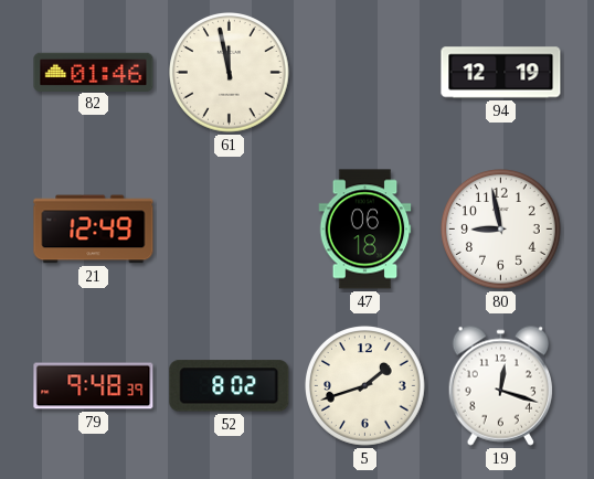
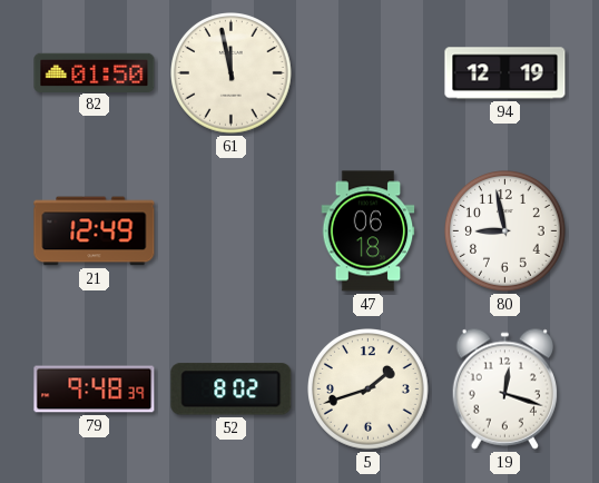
82: 01:46 -> 01:50 (95, 72)
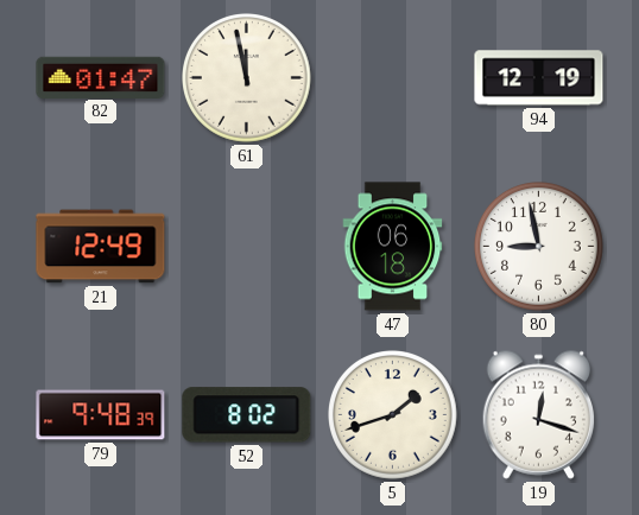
82: 01:50 -> 01:47 (101, 77)
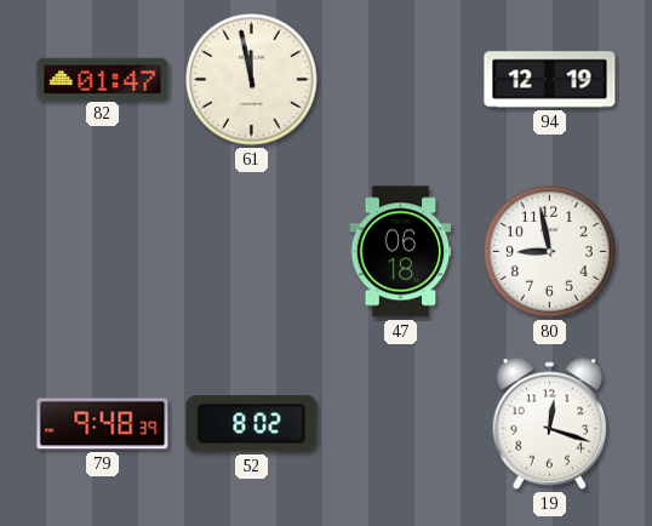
21: 12:49 -> none (101, 247)
5: 1:42 -> none (393, 415)
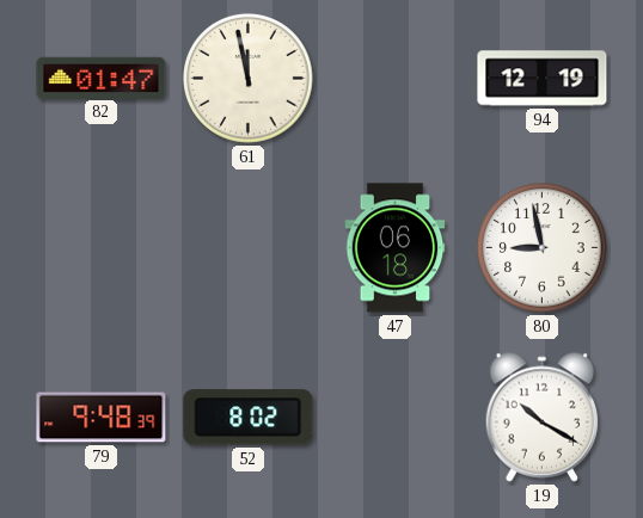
19: 12:18 -> 10:20 (543, 417)
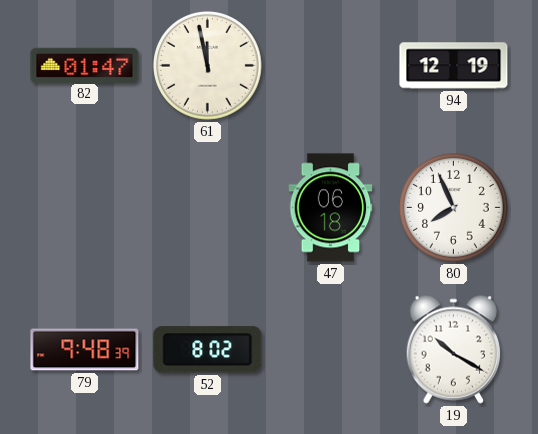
80: 8:58 -> 7:56 (454, 208)
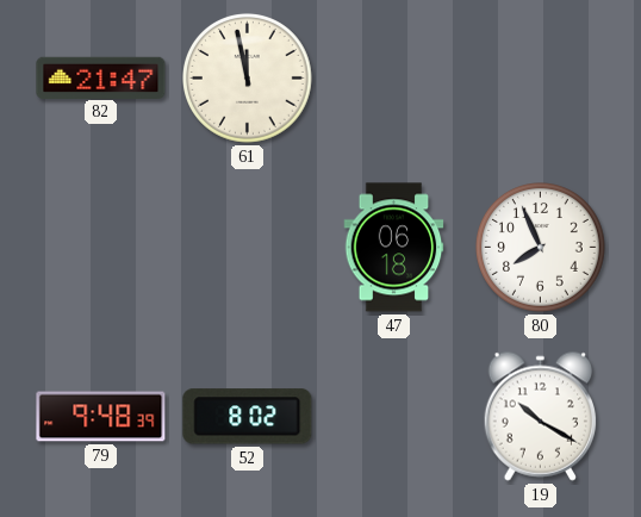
82: 01:47 -> 21:47 (101, 77)
94: 12:19 -> none (454, 66)
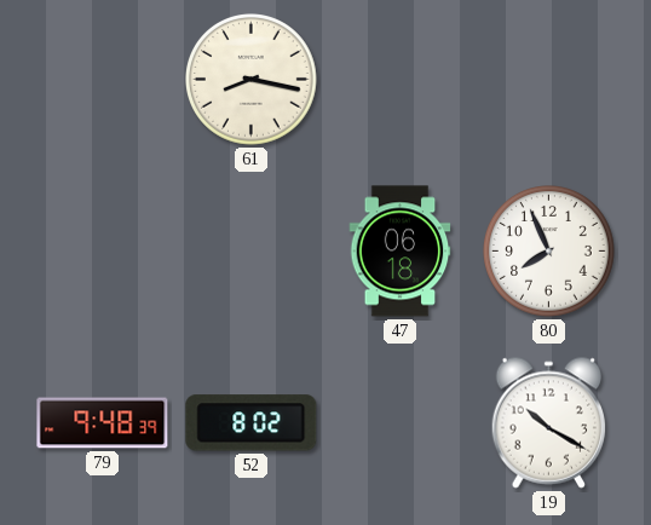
82: 21:47 -> none (101, 77)
61: 11:58 -> 8:17 (252, 80)
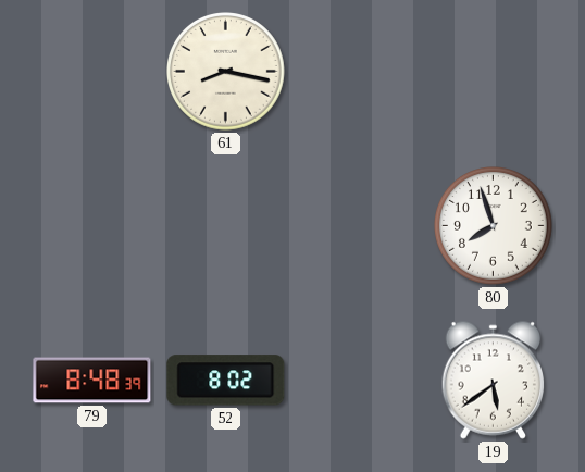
47: 06:18 -> none (401, 252)
80: 7:56 -> 7:57 (494, 226)
79: 9:48 -> 8:48 (92, 381)
19: 10:20 -> 5:39 (494, 380)
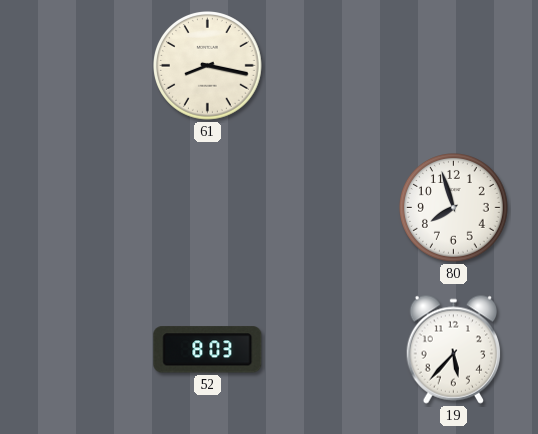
79: 8:48 -> none (92, 381)
52: 8:02 -> 8:03 (208, 350)
19: 5:39 -> 5:37 (454, 349)
